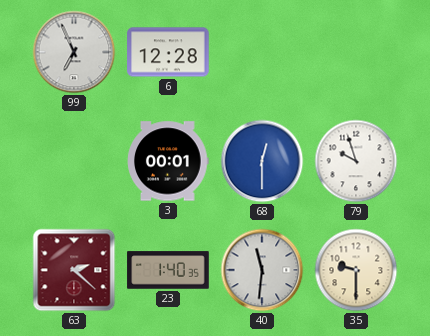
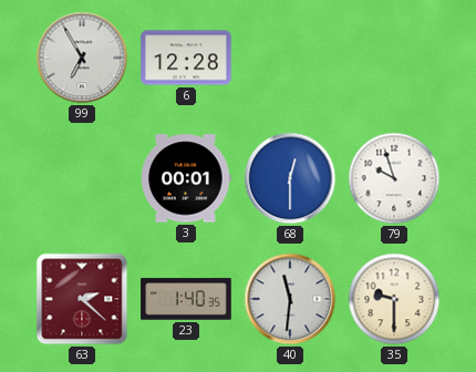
99: 6:56 -> 6:55 (82, 58)
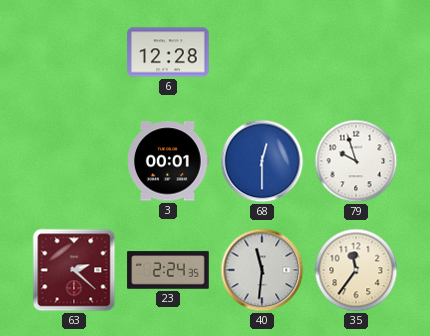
99: 6:55 -> none (82, 58)
23: 1:40 -> 2:24 (168, 270)
35: 9:30 -> 11:36 (356, 270)
